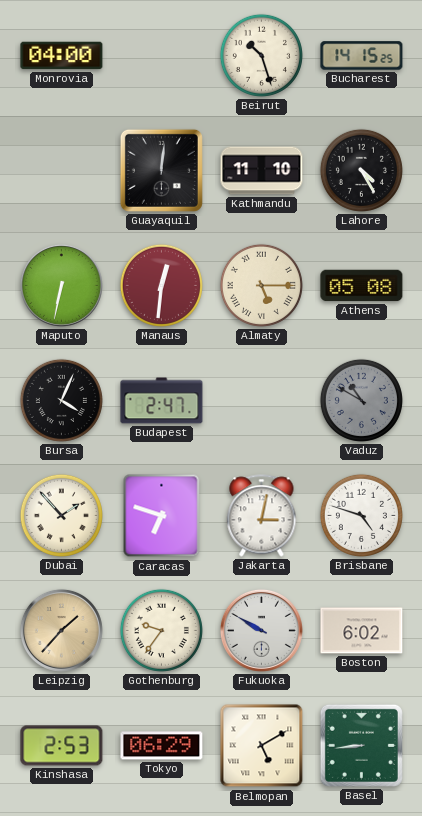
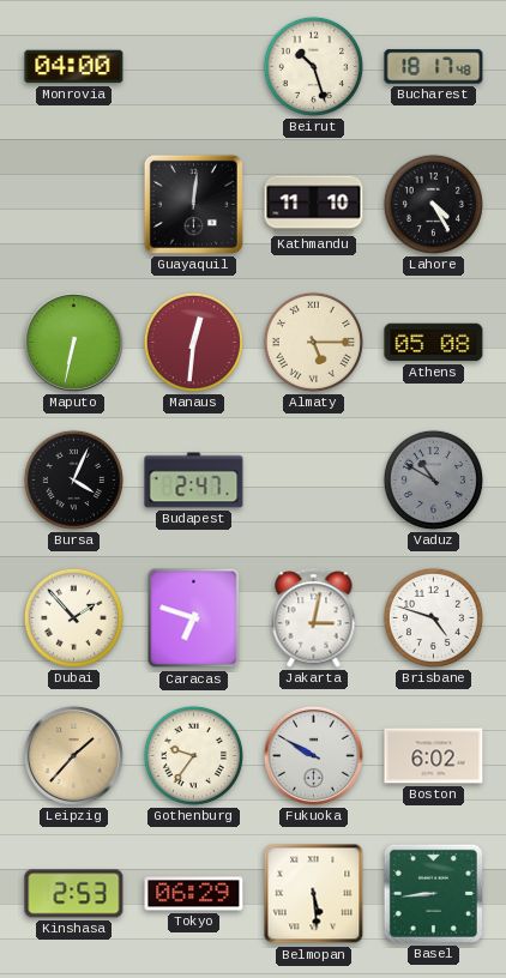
Bucharest: 14:15 -> 18:17 (434, 67)
Belmopan: 5:10 -> 5:29 (314, 894)
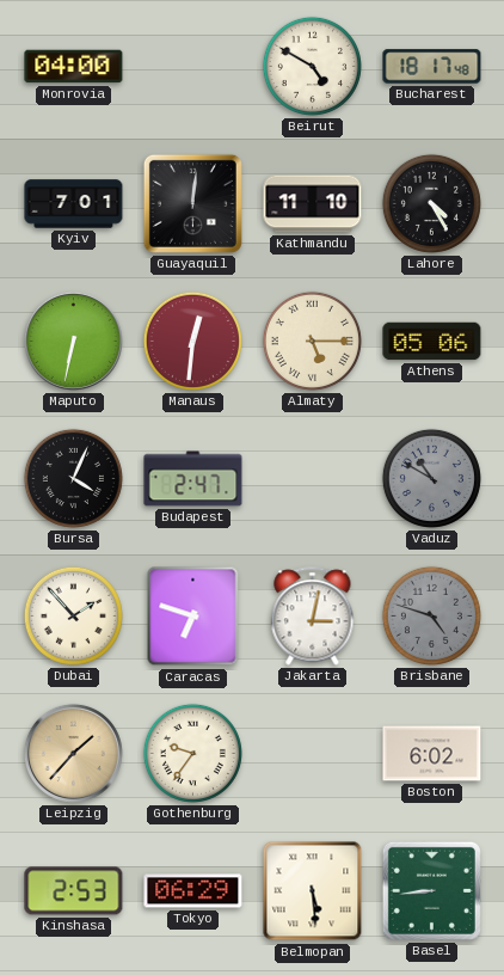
Beirut: 10:27 -> 4:50 (312, 66)
Kyiv: none -> 7:01 (74, 204)
Athens: 05:08 -> 05:06 (432, 342)
Brisbane dial: white -> grey (431, 615)
Fukuoka: 9:50 -> none (313, 755)
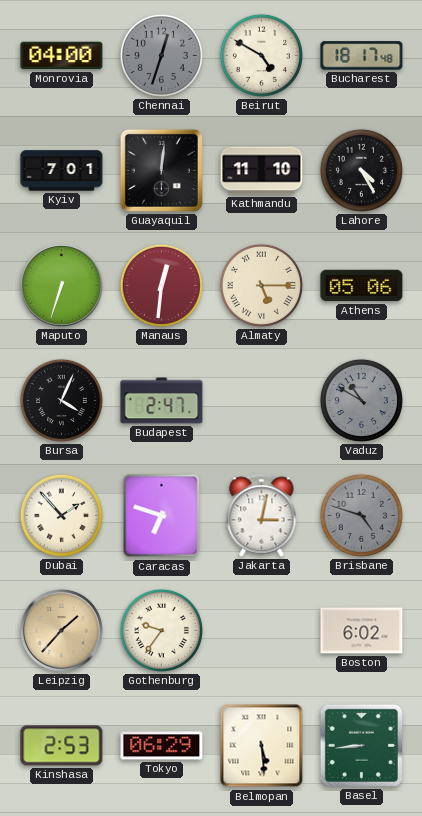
Chennai: none -> 12:33 (161, 55)
Maputo: 6:32 -> 6:33 (61, 285)
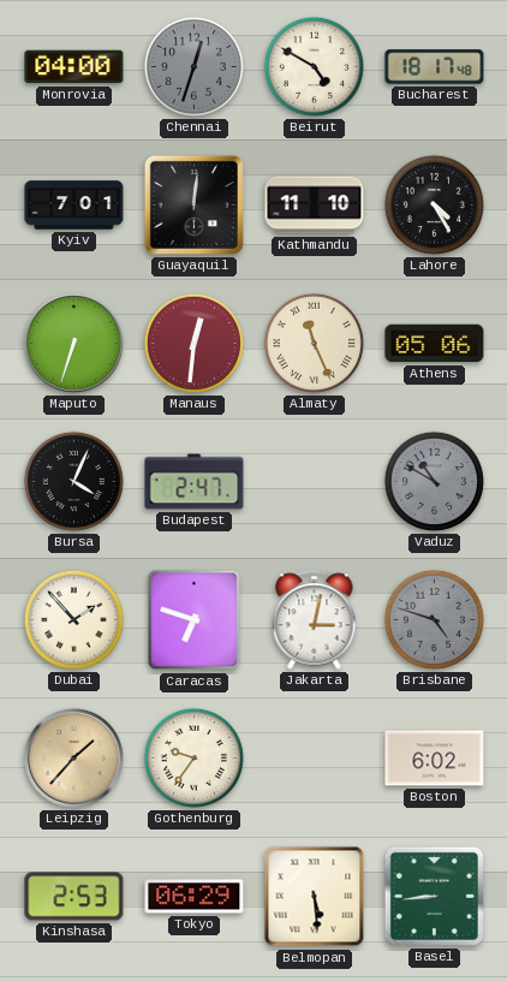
Almaty: 5:15 -> 11:26 (314, 343)
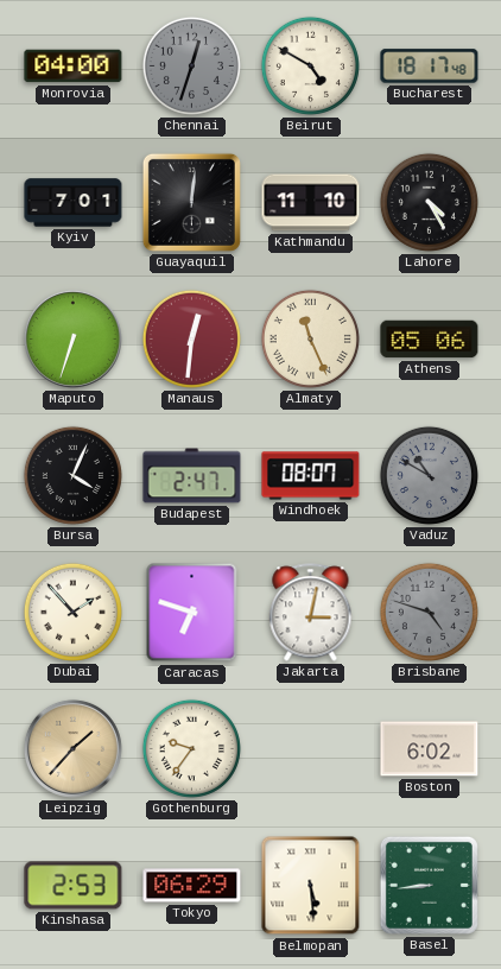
Windhoek: none -> 08:07 (311, 476)
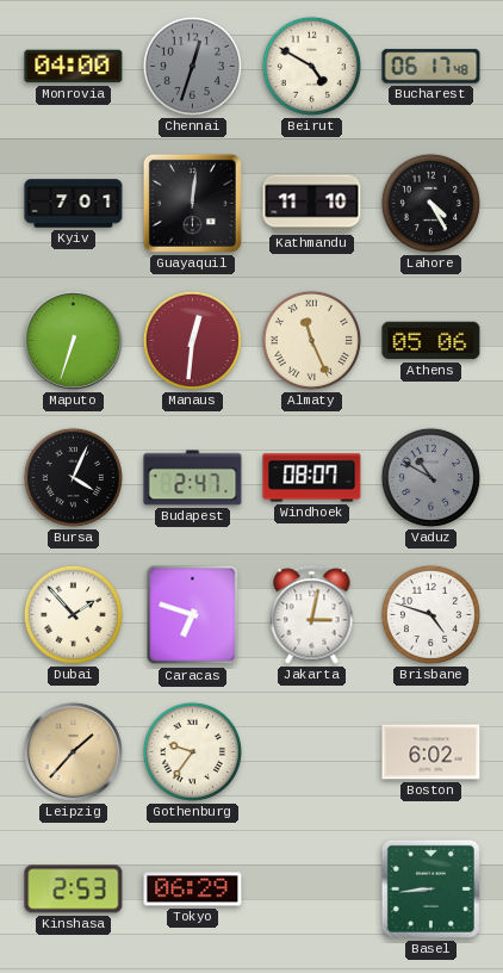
Bucharest: 18:17 -> 06:17 (431, 67)
Brisbane dial: grey -> white (430, 614)
Belmopan: 5:29 -> none (311, 886)
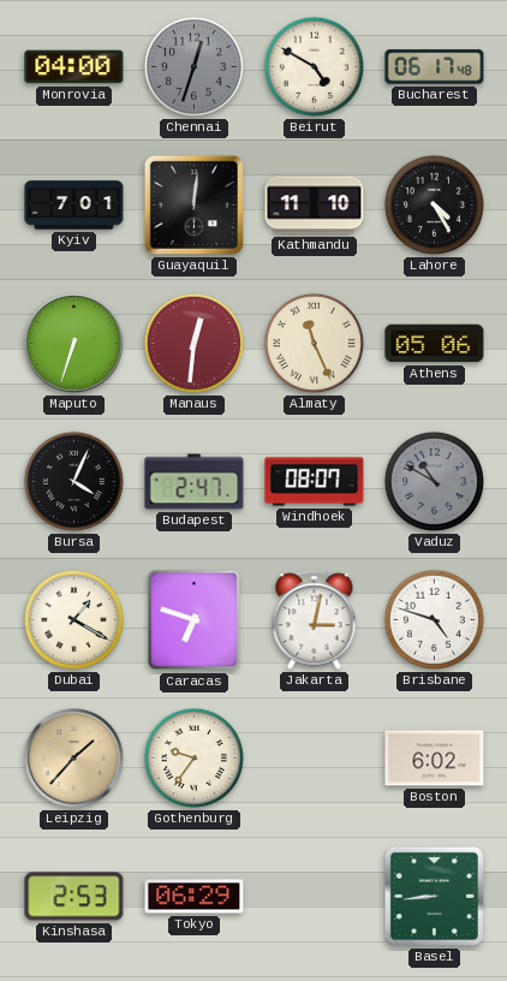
Dubai: 1:53 -> 1:20 (73, 619)
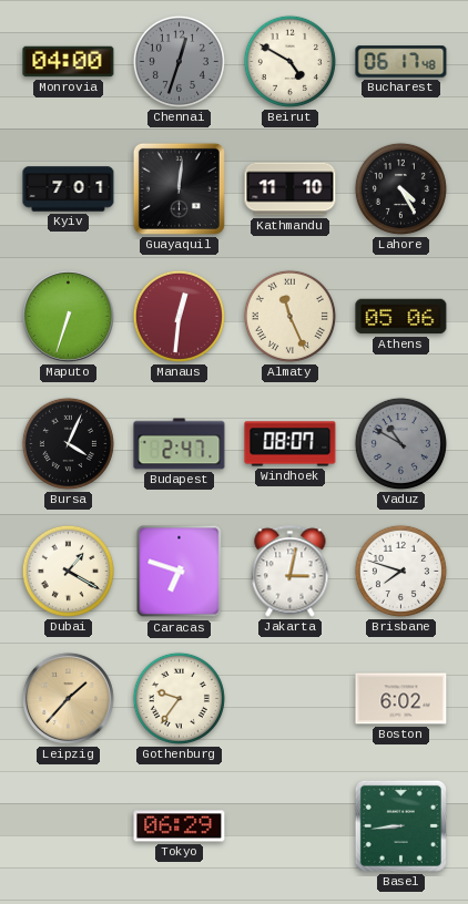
Brisbane: 4:48 -> 7:48 (400, 571)
Kinshasa: 2:53 -> none (74, 897)
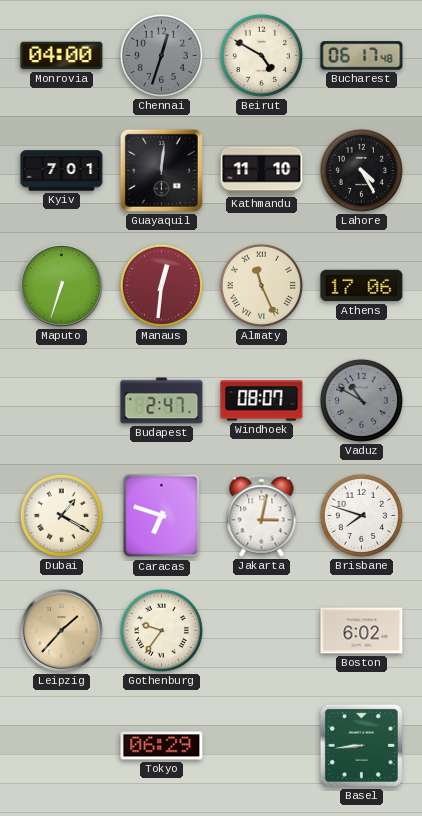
Athens: 05:06 -> 17:06 (362, 286)
Bursa: 4:04 -> none (68, 443)
